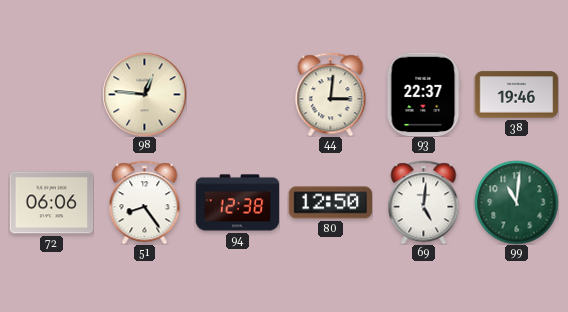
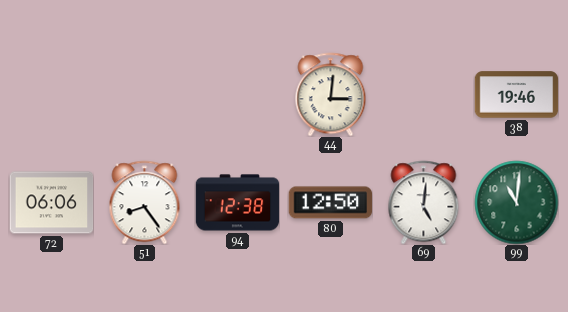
98: 12:46 -> none (144, 94)
93: 22:37 -> none (423, 94)
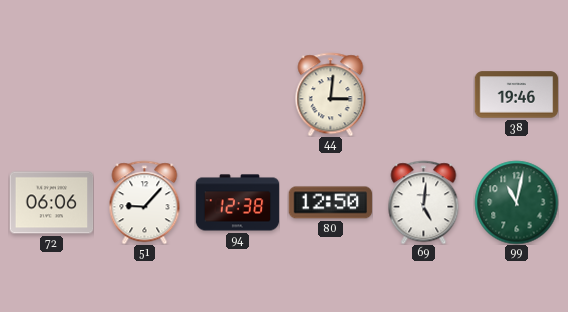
51: 8:24 -> 9:07 (145, 202)
99: 11:01 -> 11:02 (516, 202)
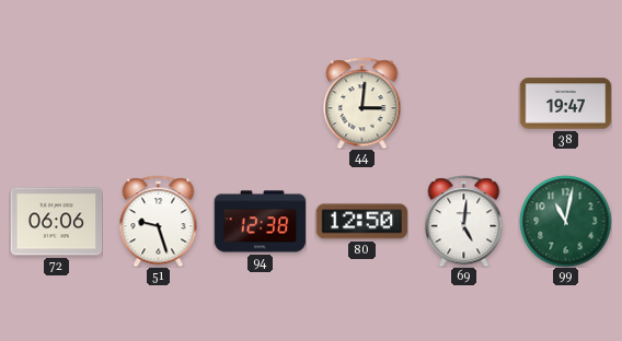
38: 19:46 -> 19:47 (565, 104)
51: 9:07 -> 9:27 (159, 221)
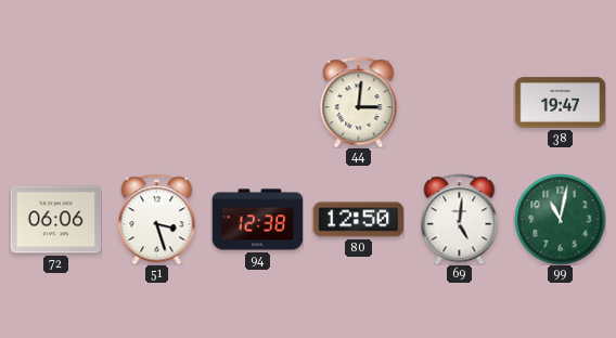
51: 9:27 -> 3:27 (157, 219)
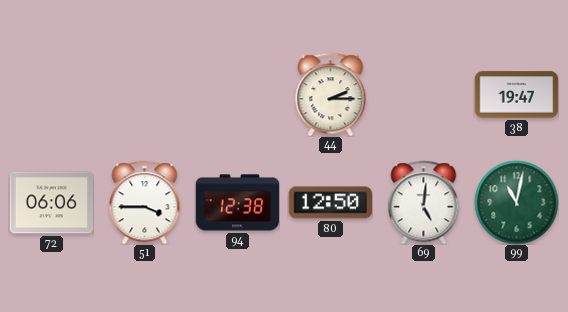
44: 3:01 -> 2:15 (331, 94)
51: 3:27 -> 3:45 (145, 202)
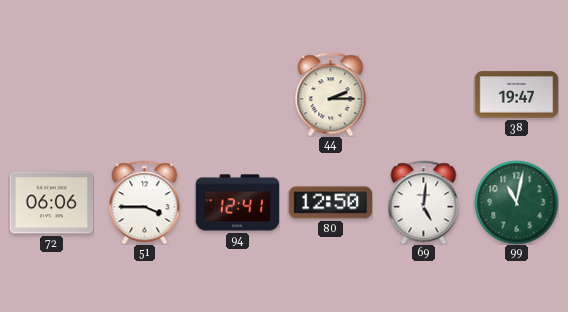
94: 12:38 -> 12:41 (237, 203)
